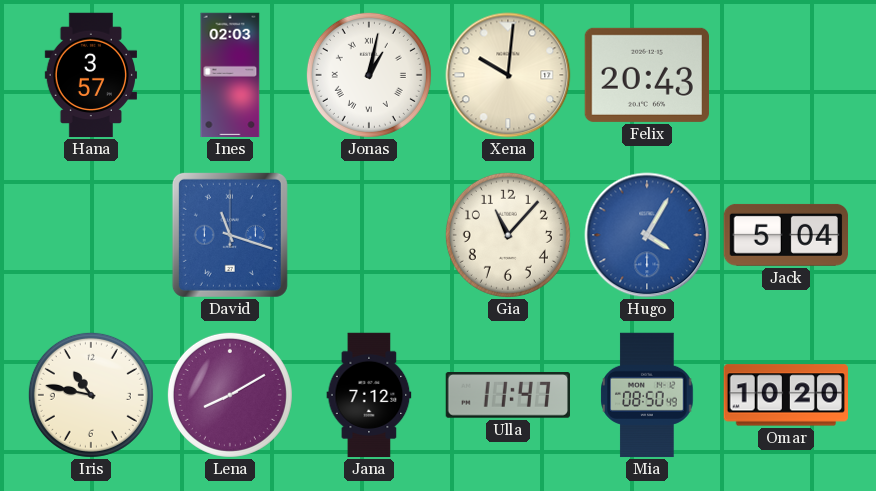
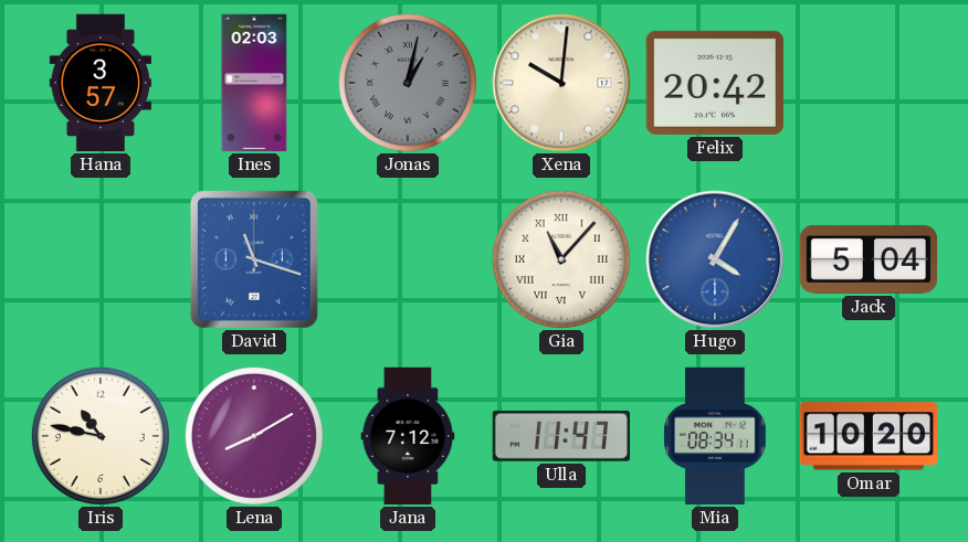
Jonas dial: white -> grey (408, 83)
Felix: 20:43 -> 20:42 (715, 83)
Gia numerals: Arabic -> Roman (561, 259)
Mia: 08:50 -> 08:34 (715, 436)
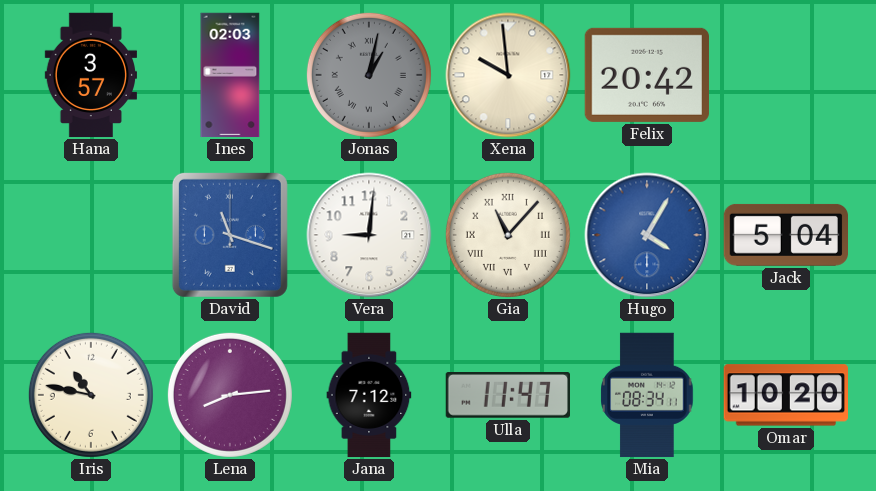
Xena: 10:01 -> 9:59 (508, 75)
Vera: none -> 9:01 (369, 235)
Lena: 8:10 -> 8:14 (230, 395)
